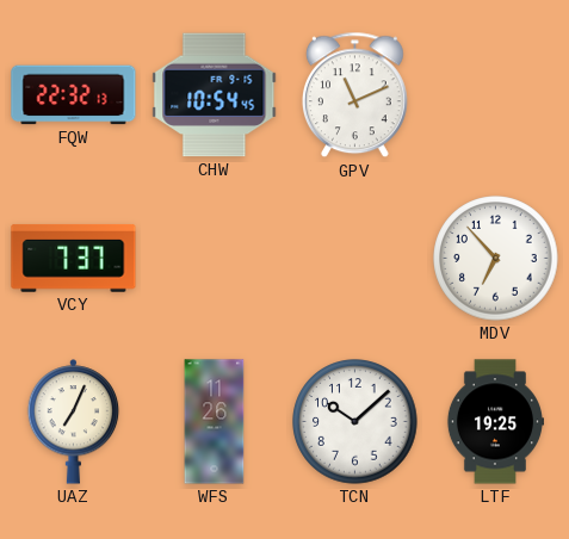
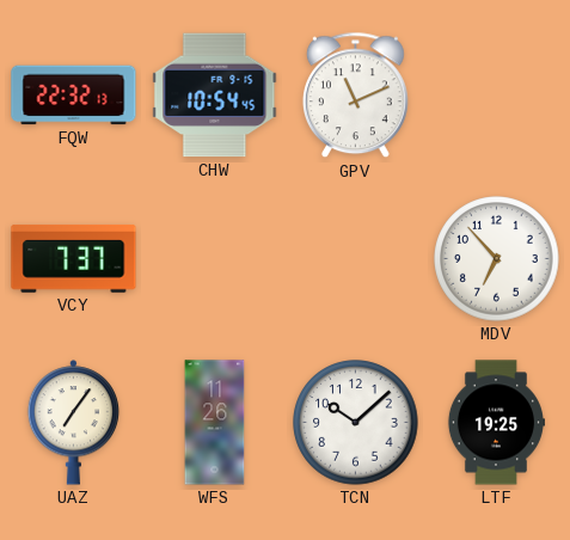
UAZ: 7:04 -> 7:06 (74, 423)
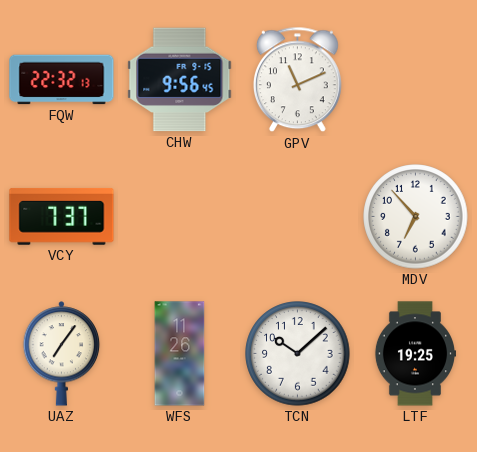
CHW: 10:54 -> 9:56 (180, 80)
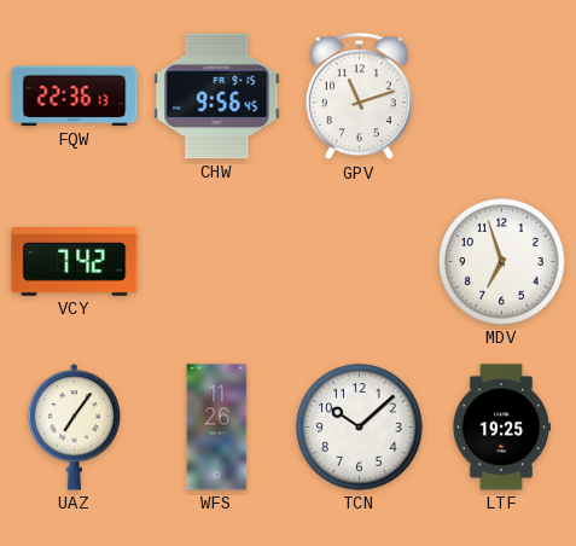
FQW: 22:32 -> 22:36 (75, 97)
GPV: 11:11 -> 11:12 (359, 97)
VCY: 7:37 -> 7:42 (75, 261)
MDV: 6:53 -> 6:57 (502, 262)
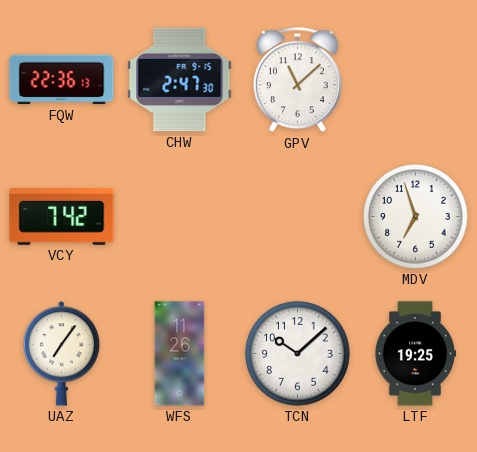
CHW: 9:56 -> 2:47 (180, 80)
GPV: 11:12 -> 11:08 (297, 80)
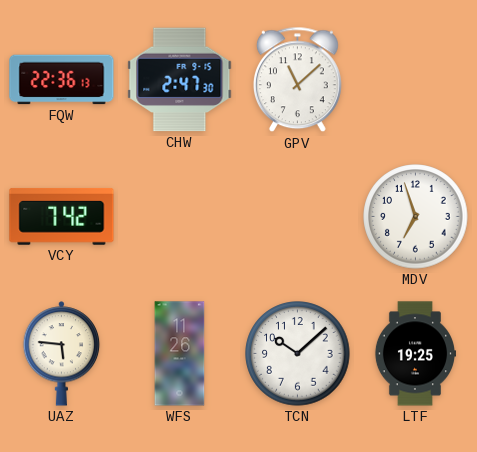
UAZ: 7:06 -> 5:46 (62, 354)
